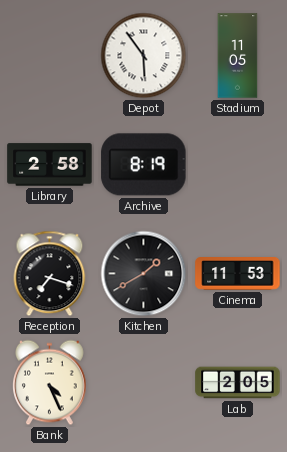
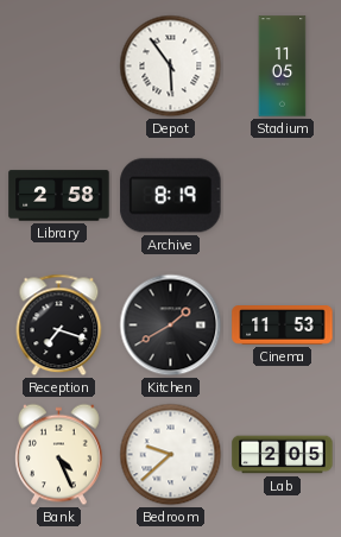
Bedroom: none -> 9:38 (171, 455)
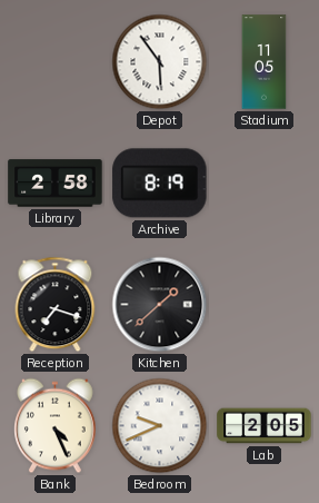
Kitchen: 1:40 -> 1:38 (160, 305)
Cinema: 11:53 -> none (283, 326)
Bedroom: 9:38 -> 9:41 (160, 426)
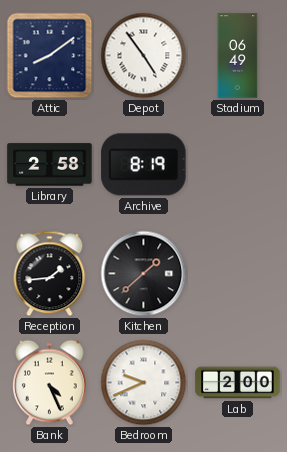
Attic: none -> 8:09 (50, 56)
Depot: 5:54 -> 4:54 (144, 56)
Stadium: 11:05 -> 06:49 (238, 56)
Reception: 7:18 -> 1:44 (50, 274)
Lab: 2:05 -> 2:00 (238, 383)
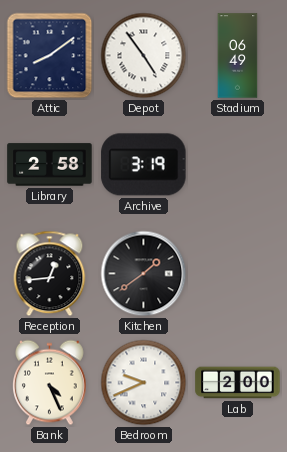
Archive: 8:19 -> 3:19 (144, 165)
Reception: 1:44 -> 12:44 (50, 274)
Kitchen: 1:38 -> 1:39 (144, 274)
